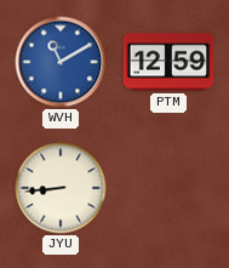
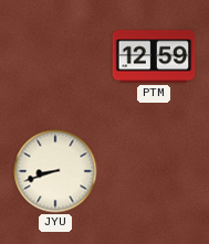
WVH: 11:10 -> none (61, 62)
JYU: 8:44 -> 8:42 (55, 171)
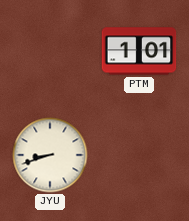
PTM: 12:59 -> 1:01 (139, 51)
